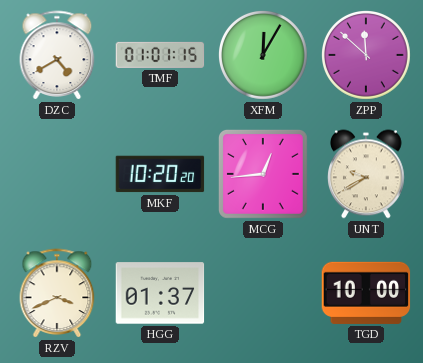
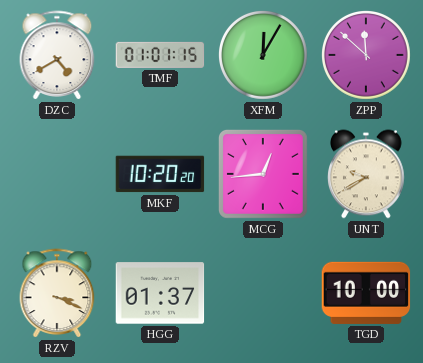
RZV: 3:41 -> 3:19 (57, 293)
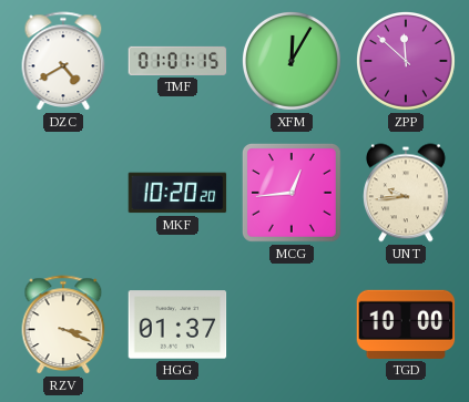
UNT: 9:40 -> 9:44 (407, 193)
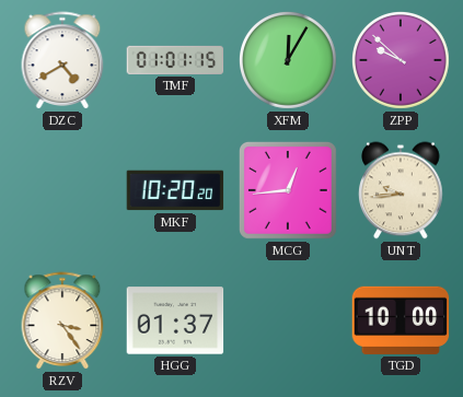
ZPP: 11:52 -> 9:52 (402, 61)
RZV: 3:19 -> 3:24 (62, 320)
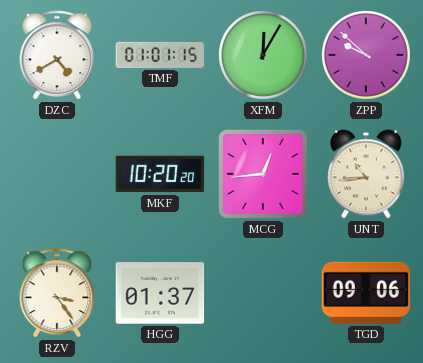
UNT: 9:44 -> 10:44 (367, 174)
TGD: 10:00 -> 09:06 (366, 293)
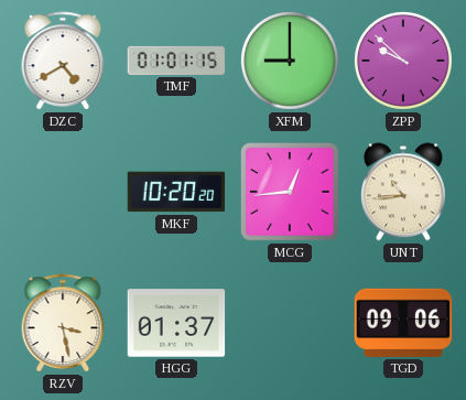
XFM: 12:05 -> 9:00 (291, 62)
RZV: 3:24 -> 3:28 (63, 323)
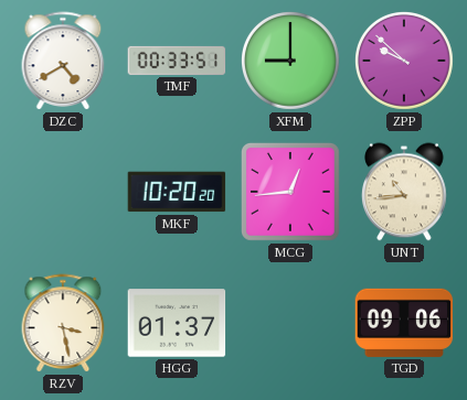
TMF: 01:01 -> 00:33 (177, 61)
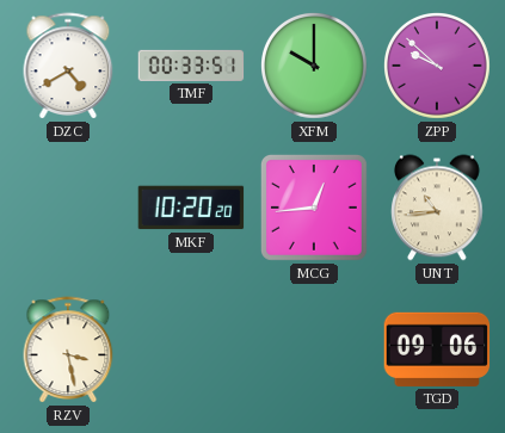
XFM: 9:00 -> 10:00 (315, 67)
HGG: 01:37 -> none (177, 323)
